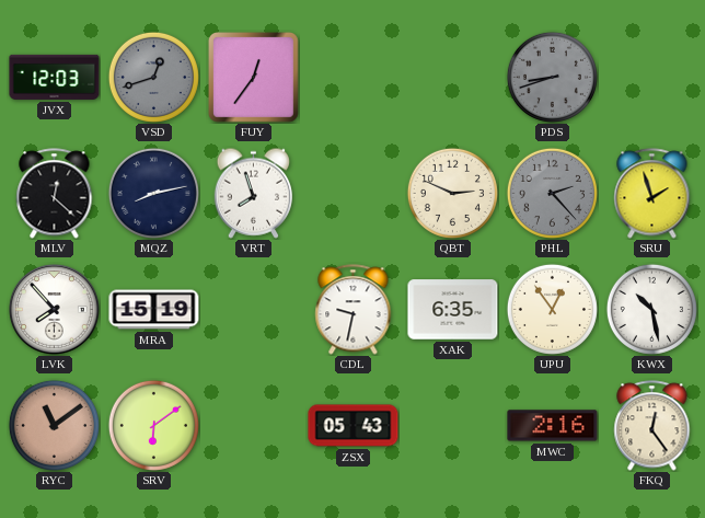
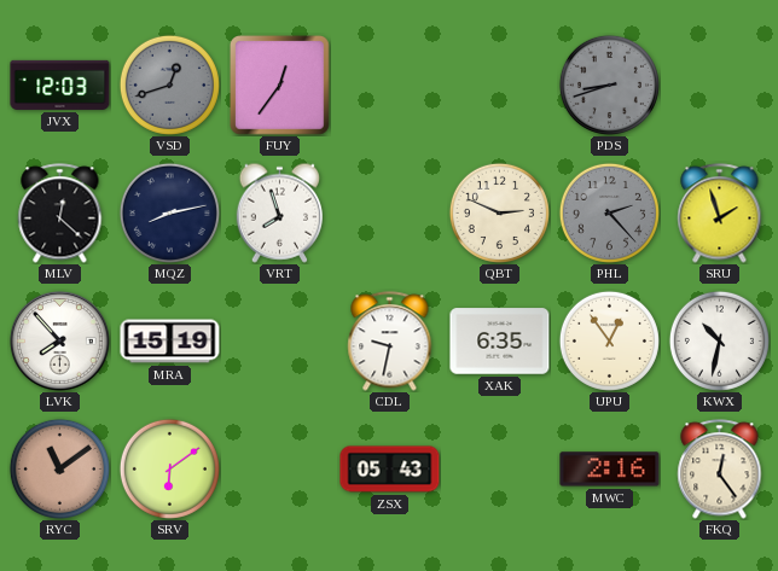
KWX: 10:28 -> 10:32 (719, 340)
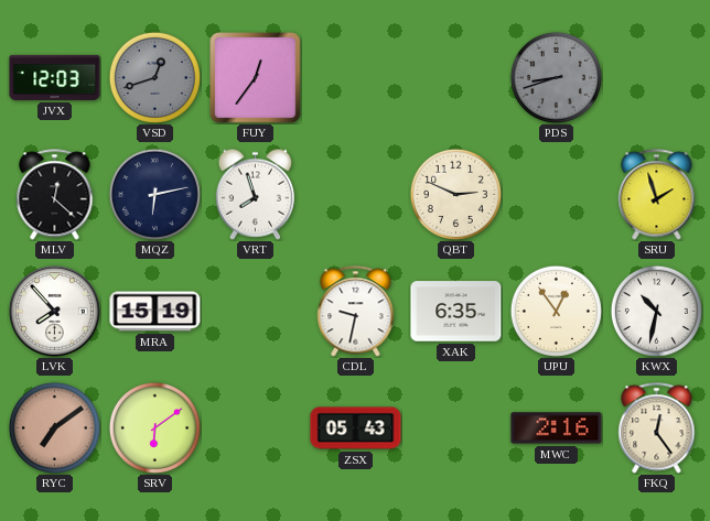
MQZ: 8:13 -> 6:13 (154, 194)
PHL: 2:23 -> none (609, 212)
RYC: 11:09 -> 7:09 (54, 427)
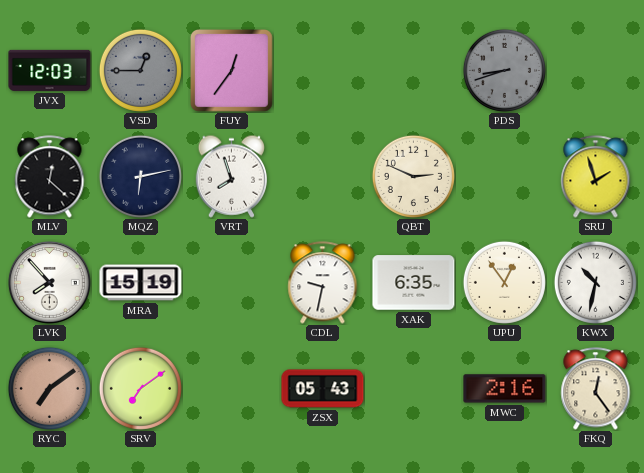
VSD: 12:42 -> 12:45 (140, 70)
SRV: 6:09 -> 7:09 (140, 388)
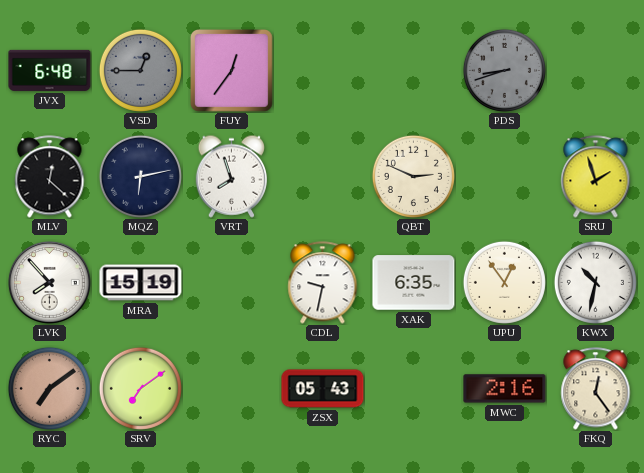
JVX: 12:03 -> 6:48 (50, 70)
